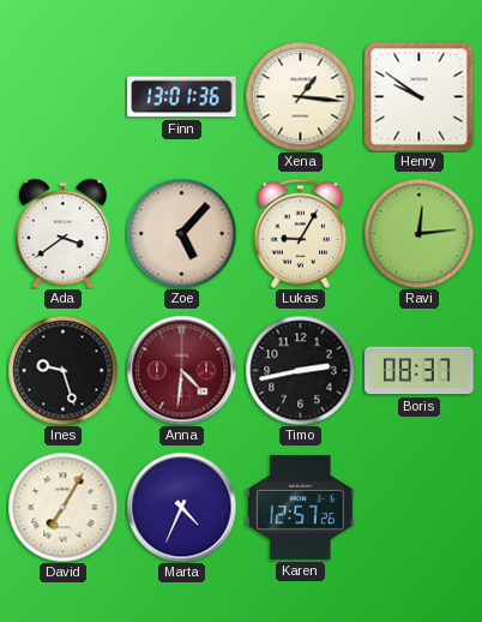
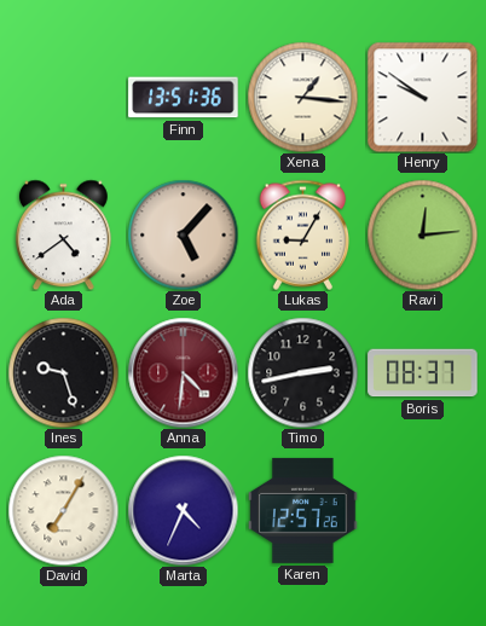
Finn: 13:01 -> 13:51 (184, 98)
Ada: 3:39 -> 4:39 (64, 234)
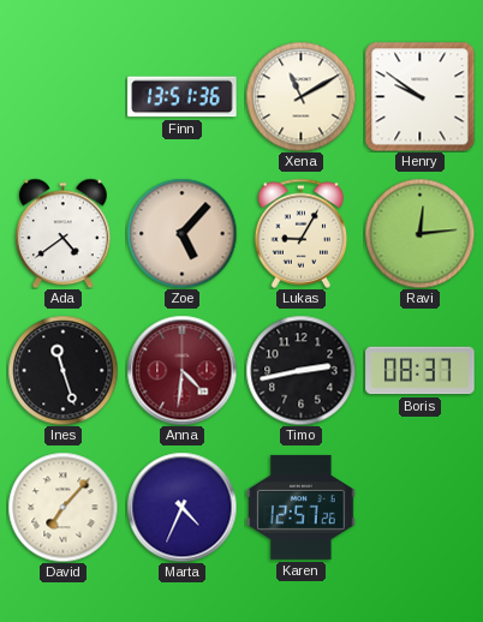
Xena: 1:16 -> 11:10 (300, 96)
Ines: 9:27 -> 11:27 (62, 370)
David: 7:05 -> 7:07 (62, 507)
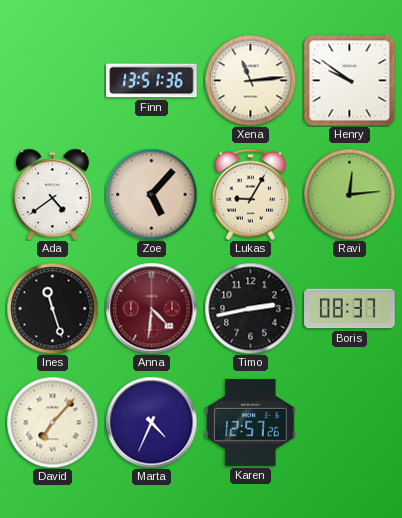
Xena: 11:10 -> 11:14 (250, 80)
